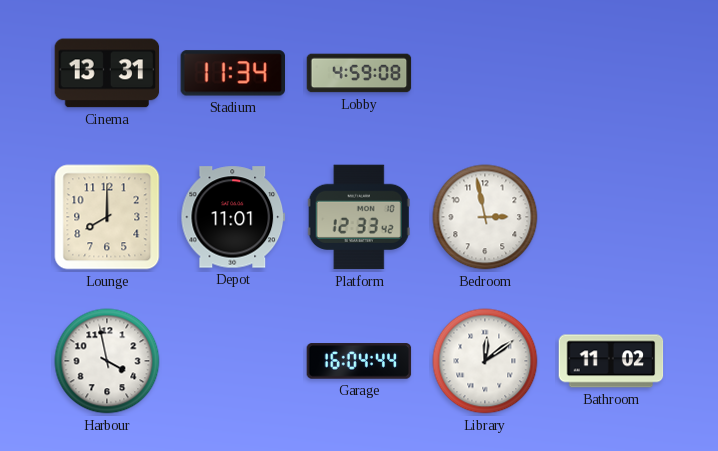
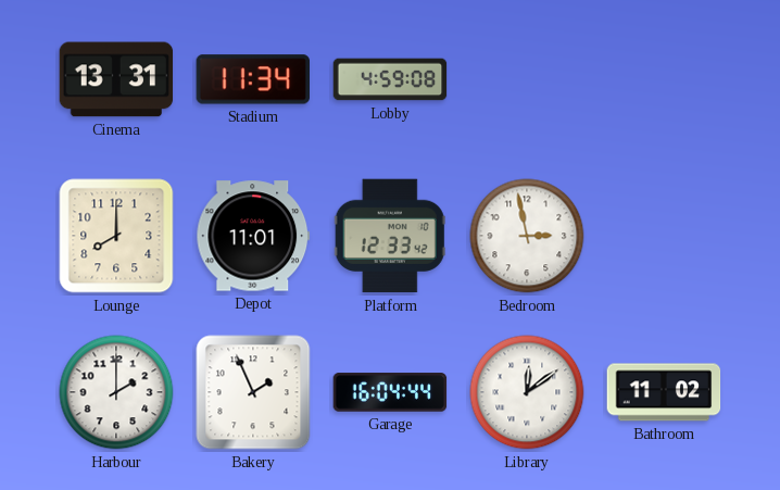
Harbour: 3:58 -> 2:00 (116, 392)
Bakery: none -> 1:56 (253, 392)
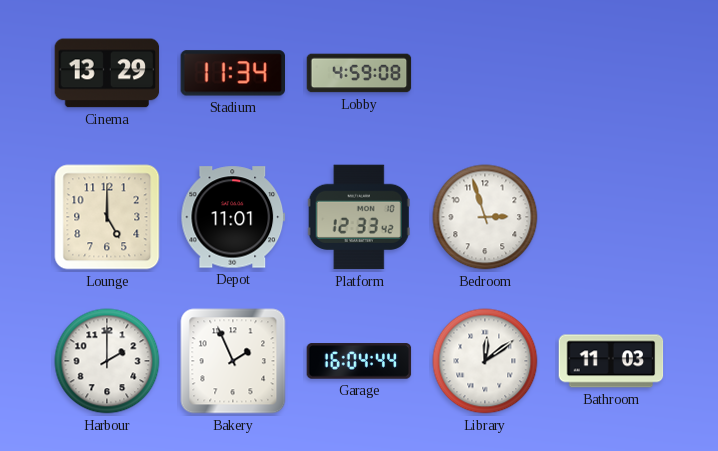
Cinema: 13:31 -> 13:29 (107, 73)
Lounge: 8:00 -> 5:00 (107, 217)
Bedroom: 2:58 -> 2:57 (485, 217)
Bathroom: 11:02 -> 11:03 (611, 361)
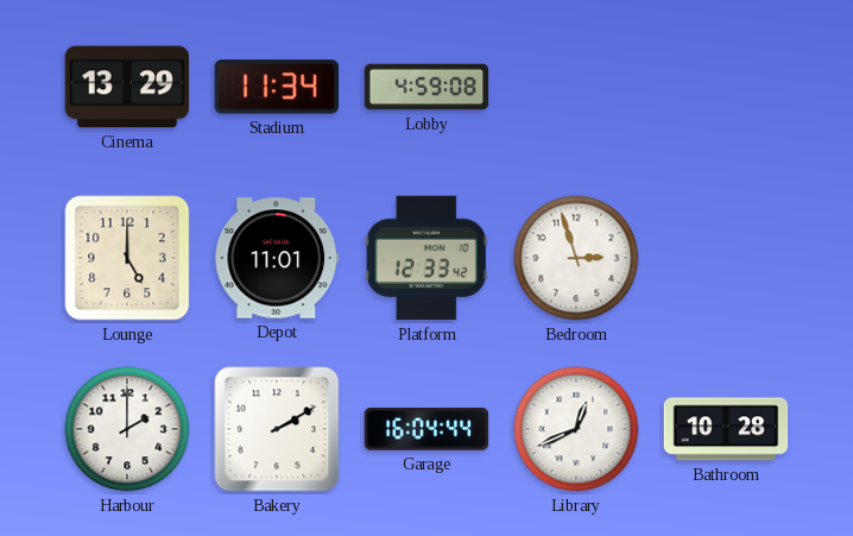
Bakery: 1:56 -> 2:10 (277, 429)
Library: 12:09 -> 12:41 (576, 429)
Bathroom: 11:03 -> 10:28 (726, 429)
